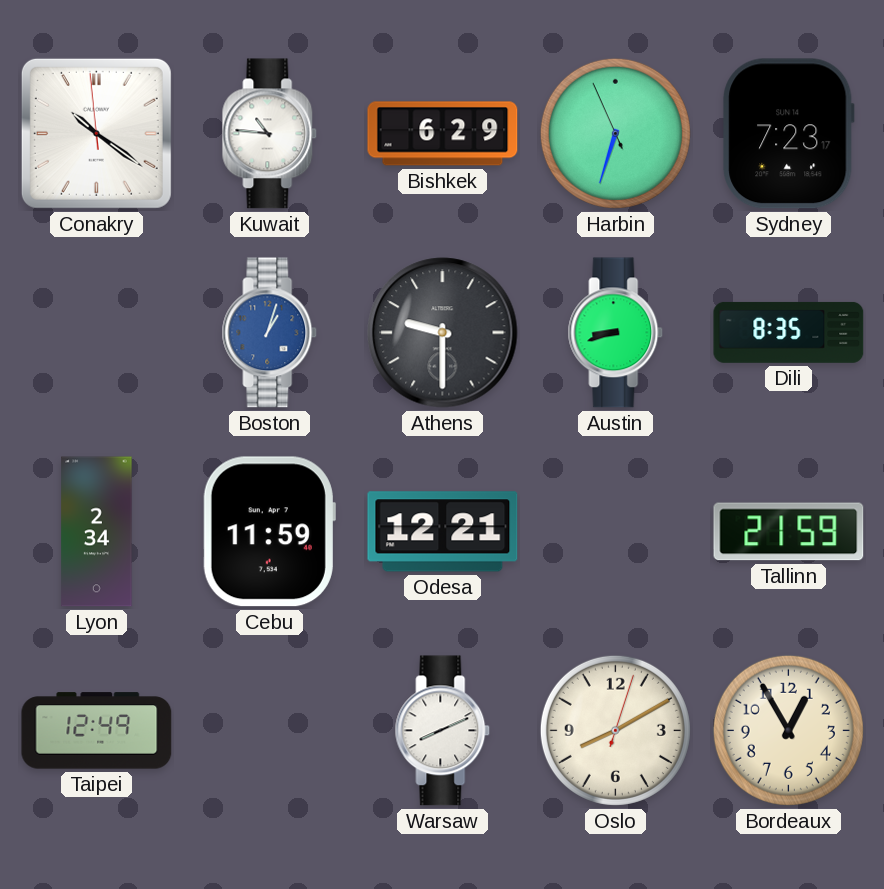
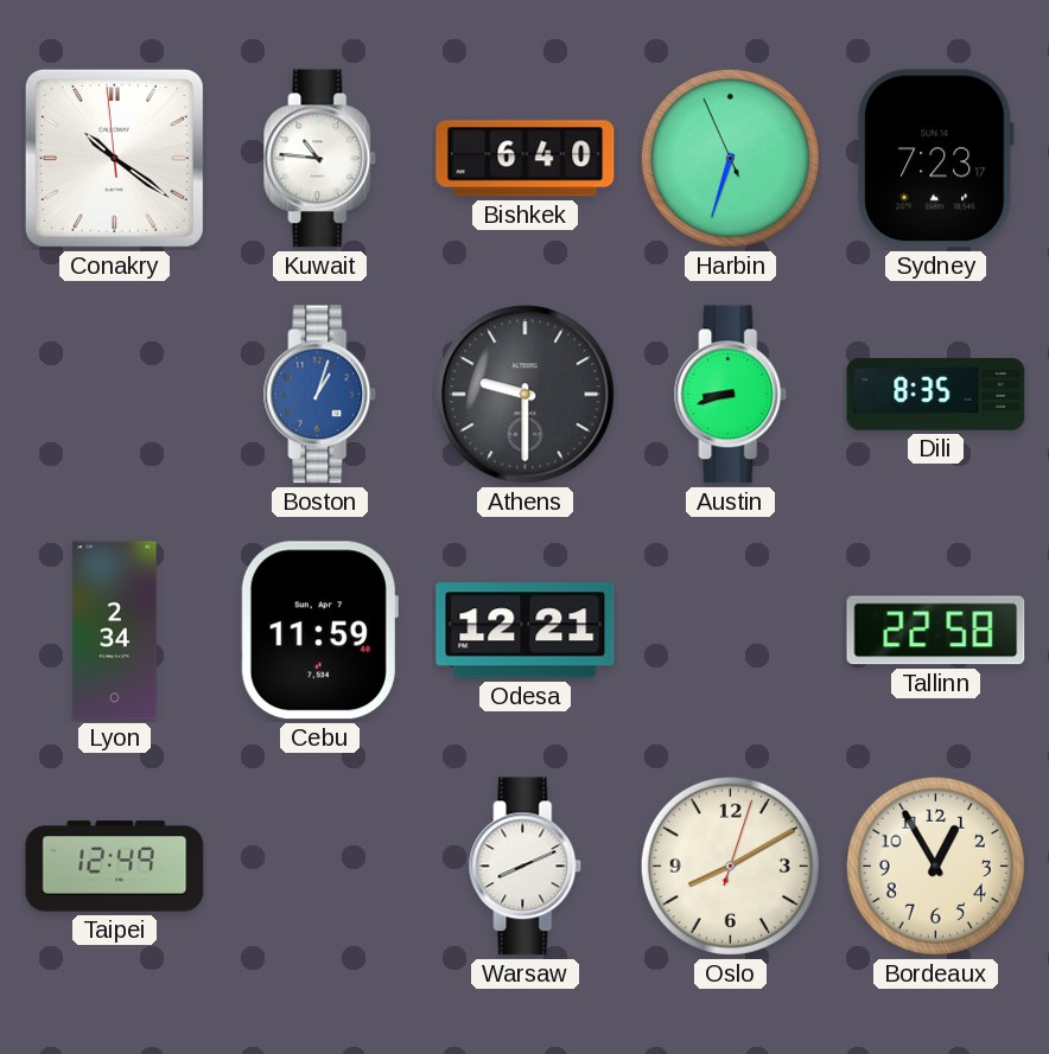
Bishkek: 6:29 -> 6:40 (526, 159)
Tallinn: 21:59 -> 22:58 (936, 631)
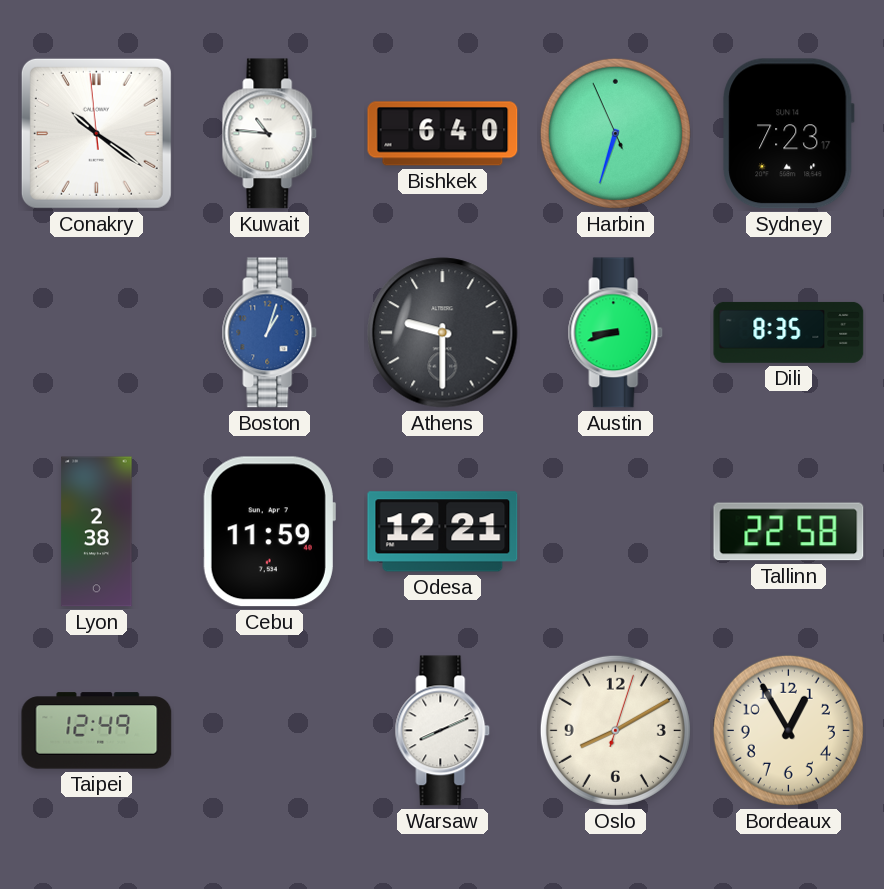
Lyon: 2:34 -> 2:38 (97, 532)
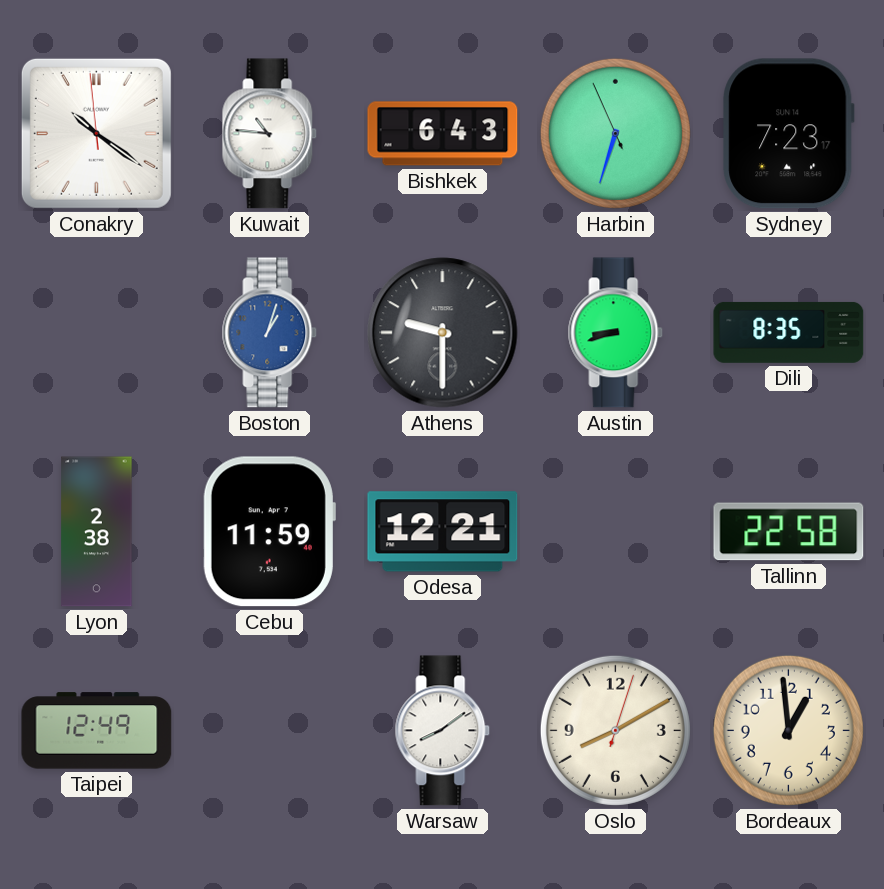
Bishkek: 6:40 -> 6:43 (443, 134)
Warsaw: 8:11 -> 8:09 (443, 731)
Bordeaux: 12:55 -> 12:59 (788, 730)
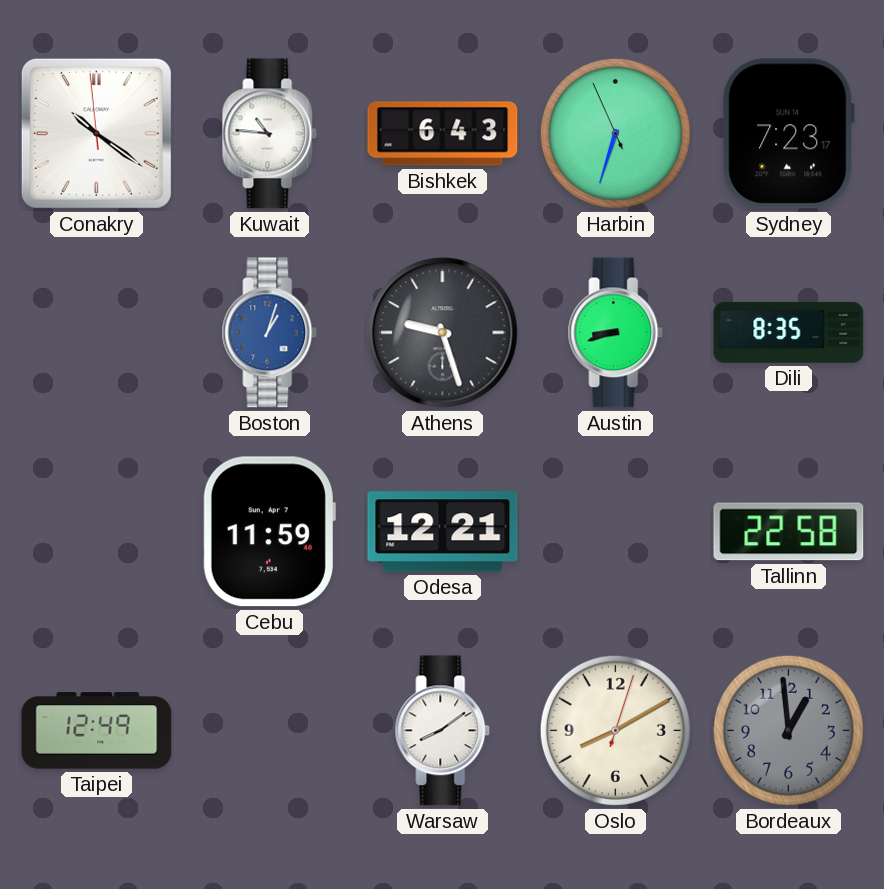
Athens: 9:30 -> 9:27 (443, 333)
Lyon: 2:38 -> none (97, 532)
Bordeaux dial: cream -> grey (788, 730)
